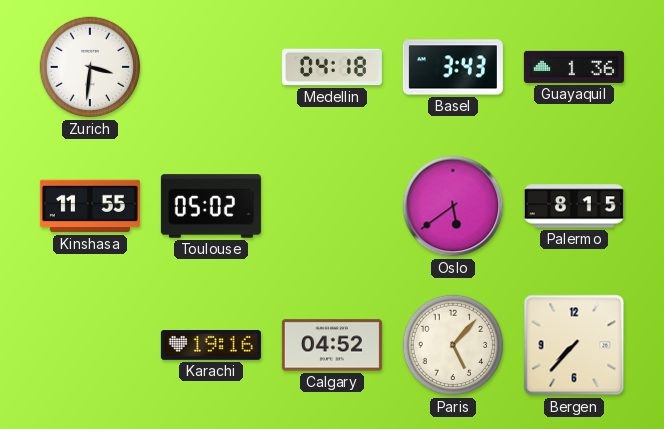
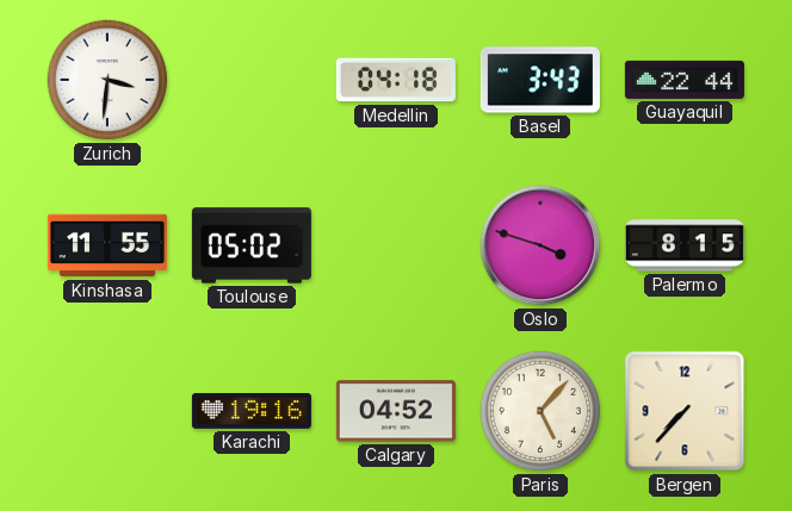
Guayaquil: 1:36 -> 22:44 (685, 80)
Oslo: 5:39 -> 3:48 (540, 245)
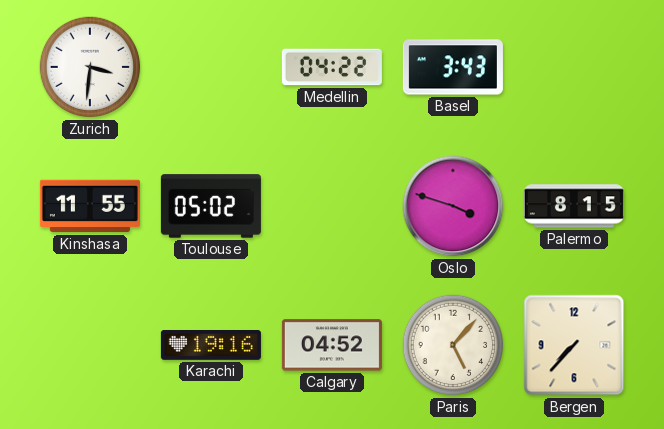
Medellin: 04:18 -> 04:22 (332, 67)
Guayaquil: 22:44 -> none (685, 80)
